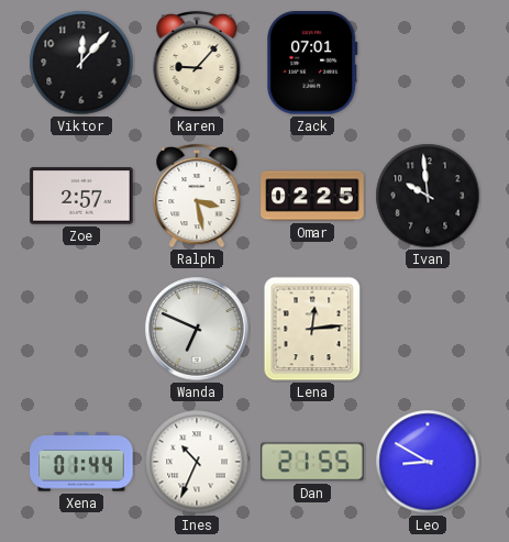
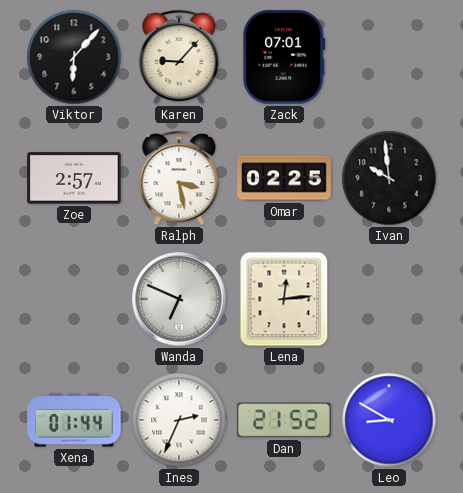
Viktor: 12:07 -> 6:07 (74, 57)
Ines: 10:34 -> 2:34 (179, 420)
Dan: 21:55 -> 21:52 (284, 420)
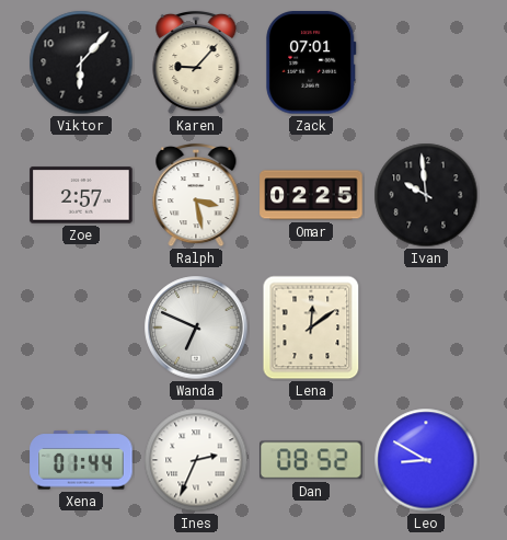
Lena: 12:14 -> 12:09 (311, 328)
Dan: 21:52 -> 08:52 (311, 460)
